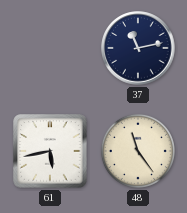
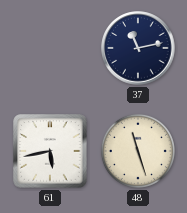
48: 11:24 -> 11:27 (138, 151)
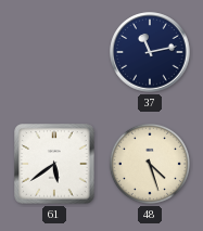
61: 5:43 -> 5:39 (54, 164)
48: 11:27 -> 4:27 (150, 164)
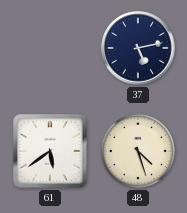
37: 11:13 -> 5:13 (138, 48)
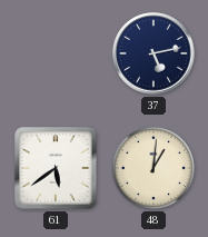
48: 4:27 -> 1:01 (153, 168)
